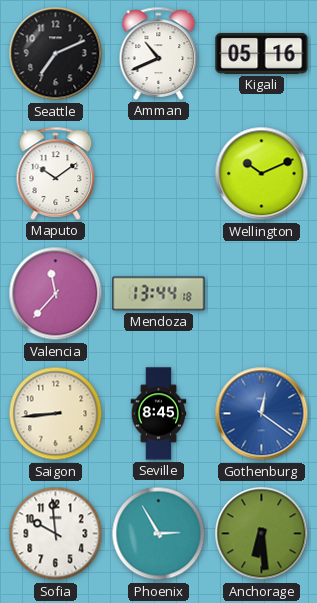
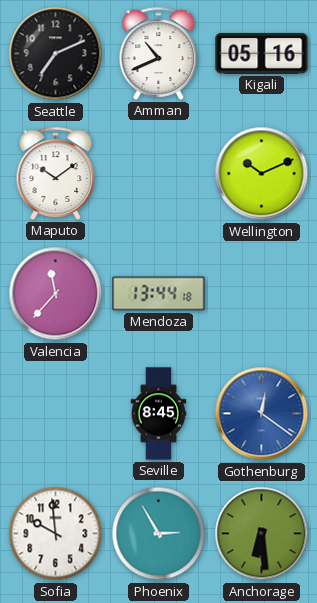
Saigon: 8:44 -> none (56, 414)
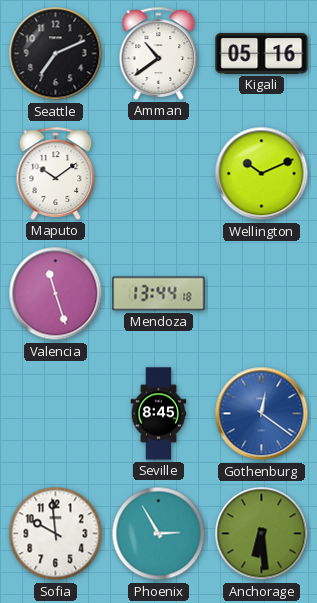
Amman: 10:41 -> 10:39 (159, 53)
Valencia: 11:37 -> 11:27 (56, 294)
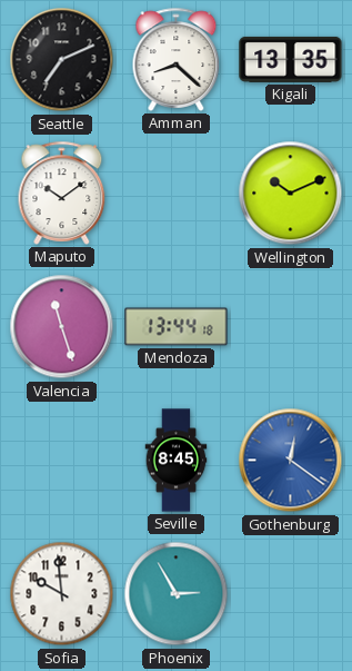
Amman: 10:39 -> 8:22 (177, 59)
Kigali: 05:16 -> 13:35 (291, 59)
Anchorage: 6:29 -> none (262, 534)
